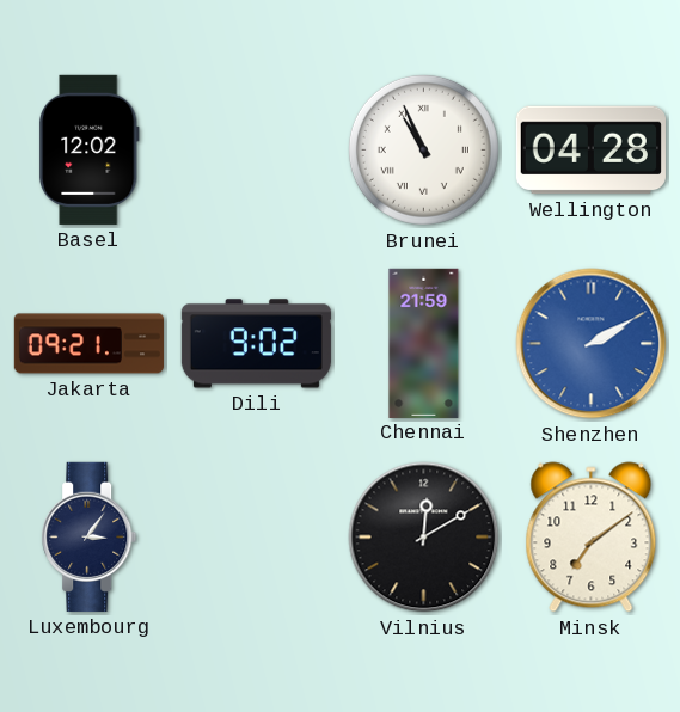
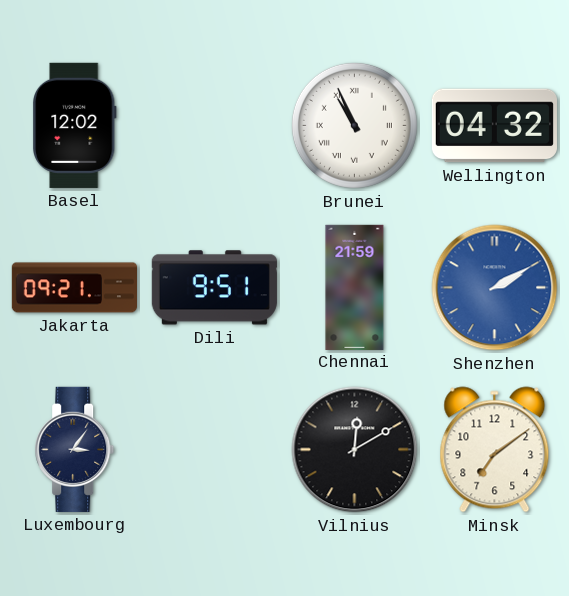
Wellington: 04:28 -> 04:32 (494, 126)
Dili: 9:02 -> 9:51 (214, 288)
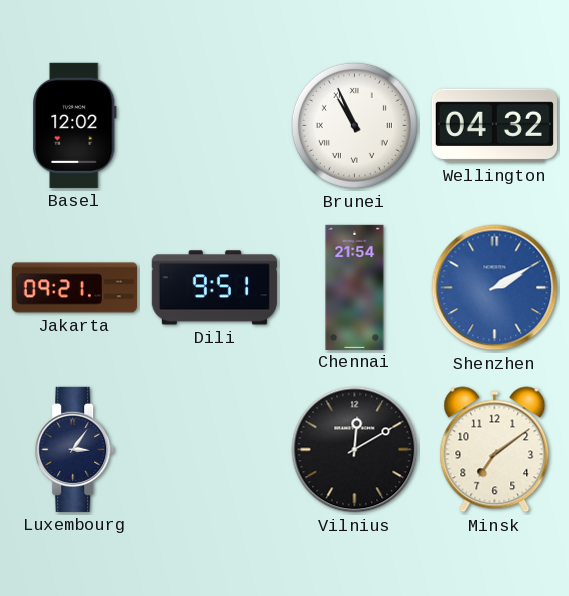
Chennai: 21:59 -> 21:54 (355, 287)
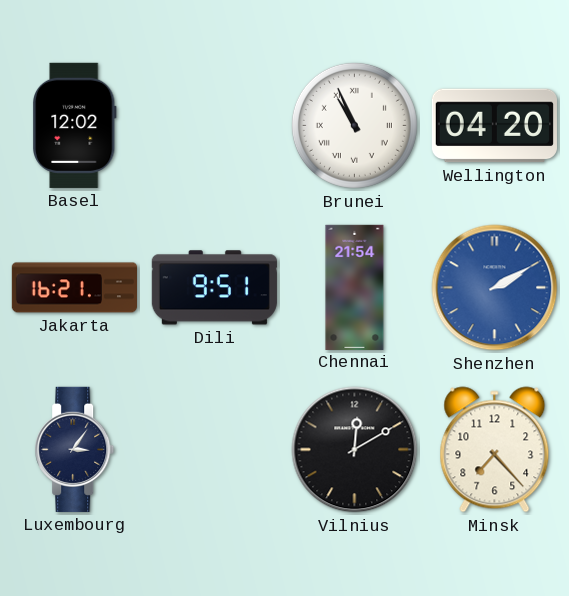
Wellington: 04:32 -> 04:20 (494, 126)
Jakarta: 09:21 -> 16:21 (74, 288)
Minsk: 7:09 -> 7:23 (495, 450)
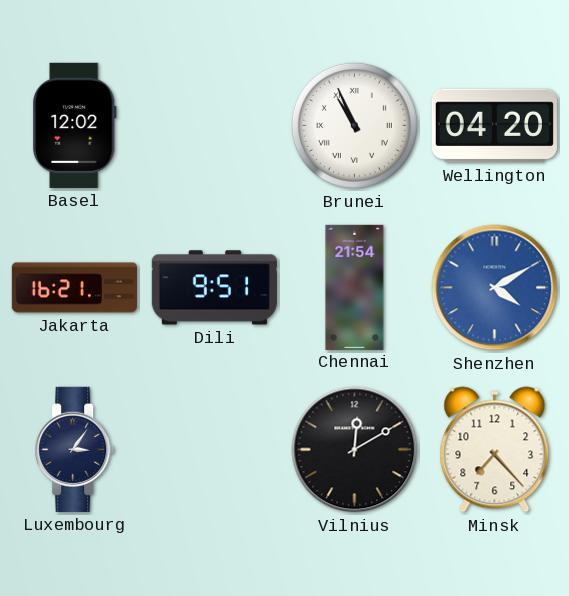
Shenzhen: 2:10 -> 4:10 (495, 288)
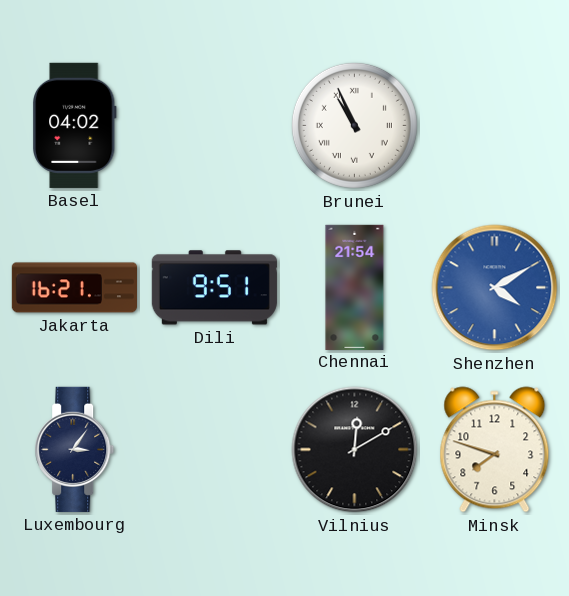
Basel: 12:02 -> 04:02 (75, 125)
Wellington: 04:20 -> none (494, 126)
Minsk: 7:23 -> 7:48 (495, 450)
